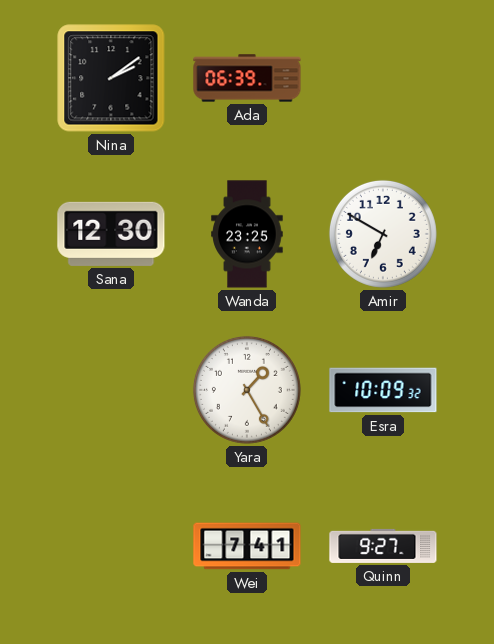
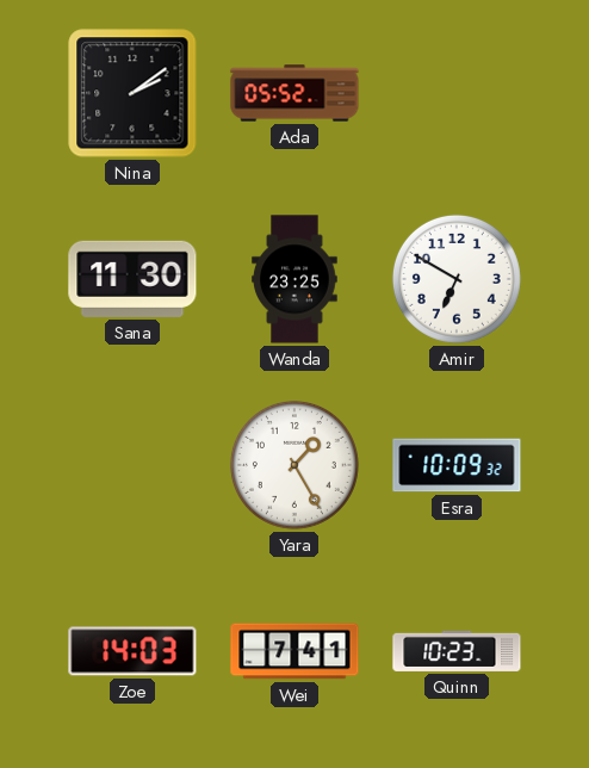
Ada: 06:39 -> 05:52 (294, 93)
Sana: 12:30 -> 11:30 (132, 279)
Zoe: none -> 14:03 (132, 651)
Quinn: 9:27 -> 10:23 (457, 651)
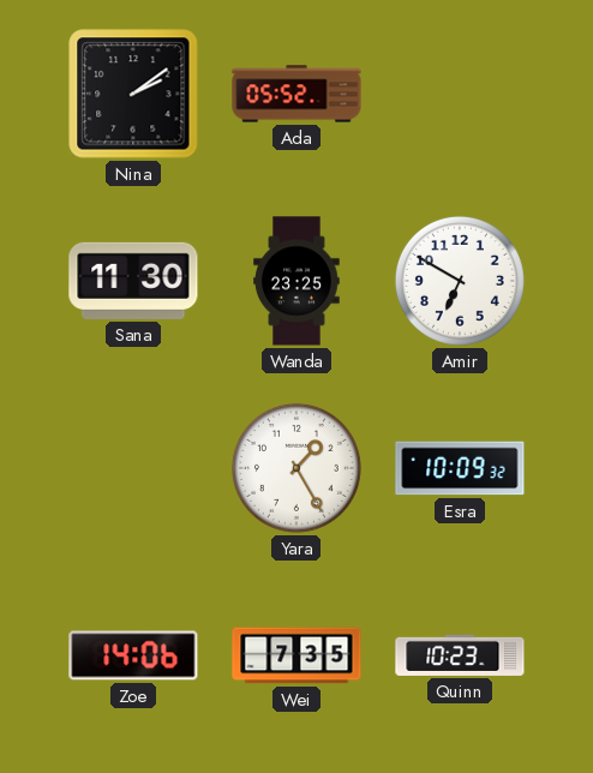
Zoe: 14:03 -> 14:06 (133, 655)
Wei: 7:41 -> 7:35 (296, 655)
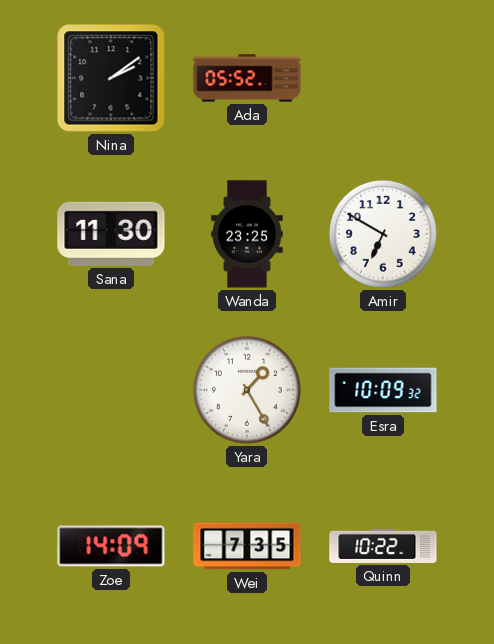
Zoe: 14:06 -> 14:09 (111, 546)
Quinn: 10:23 -> 10:22 (383, 546)
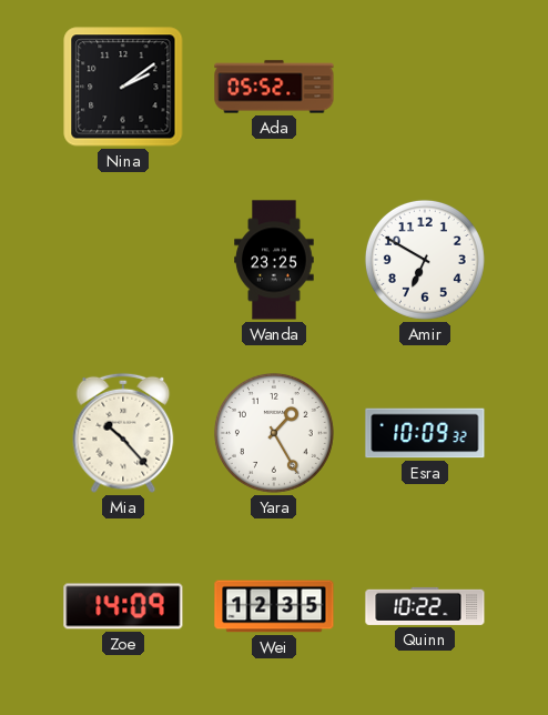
Sana: 11:30 -> none (111, 234)
Mia: none -> 10:23 (123, 433)
Wei: 7:35 -> 12:35 (274, 606)
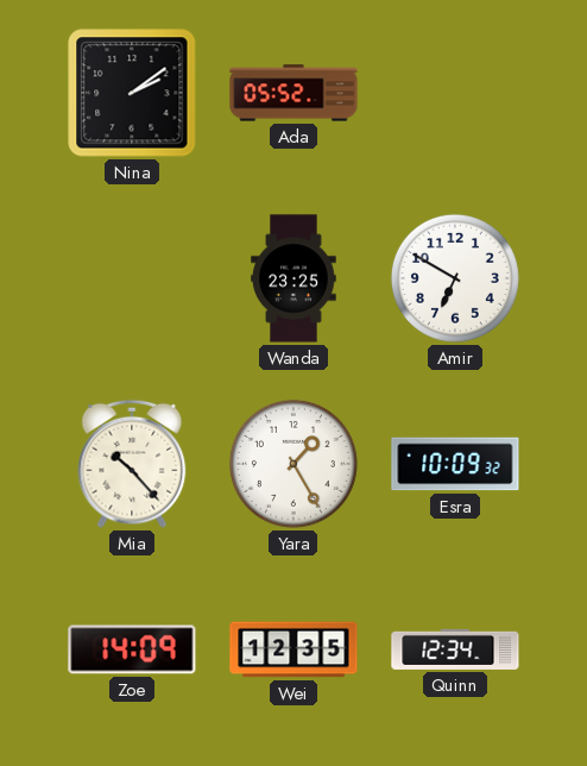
Quinn: 10:22 -> 12:34 (455, 649)
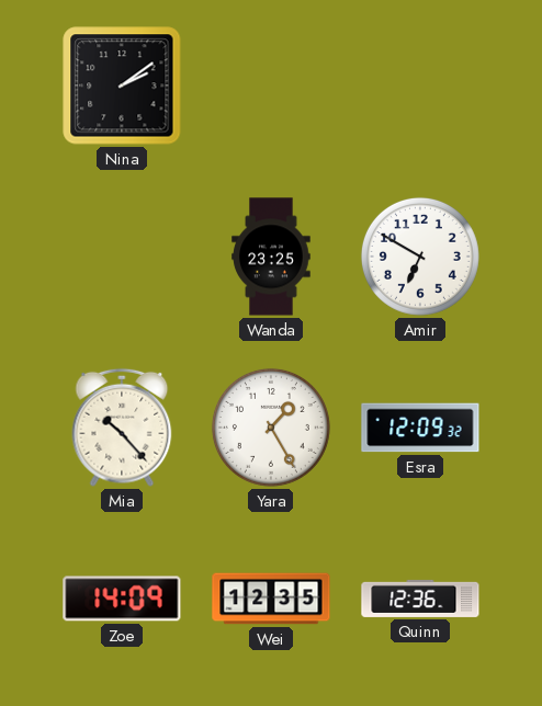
Ada: 05:52 -> none (293, 93)
Esra: 10:09 -> 12:09 (420, 428)
Quinn: 12:34 -> 12:36 (420, 599)
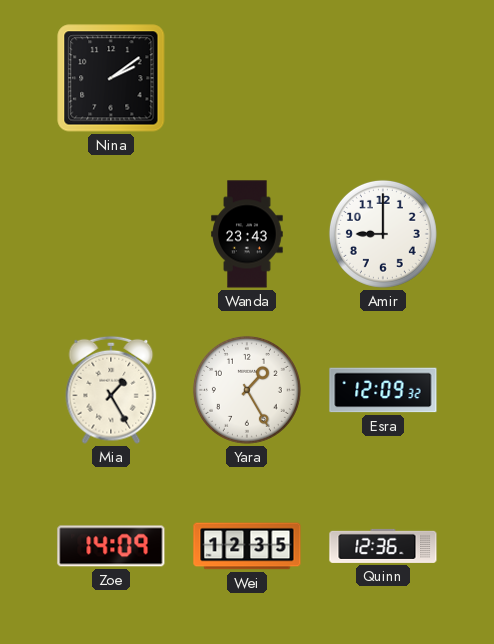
Wanda: 23:25 -> 23:43 (247, 234)
Amir: 6:50 -> 9:00 (383, 234)
Mia: 10:23 -> 1:25 (111, 390)
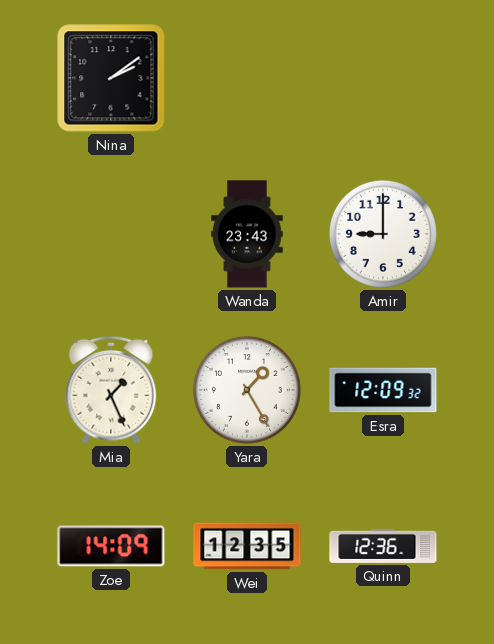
Mia: 1:25 -> 1:26 (111, 390)
